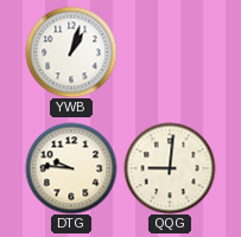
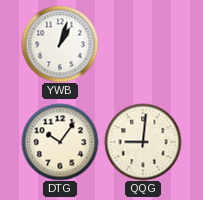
DTG: 9:46 -> 10:06 (60, 142)
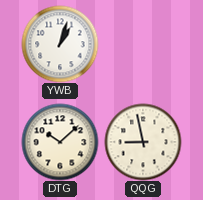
DTG: 10:06 -> 10:08 (60, 142)
QQG: 9:01 -> 8:58 (143, 142)
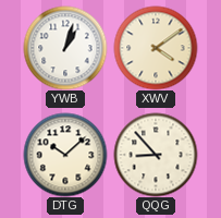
XWV: none -> 4:09 (156, 48)
QQG: 8:58 -> 8:53 (156, 155)
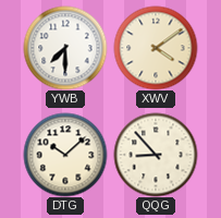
YWB: 1:03 -> 7:30 (65, 48)
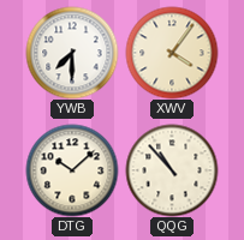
XWV: 4:09 -> 4:06 (172, 53)
QQG: 8:53 -> 10:53 (172, 170)
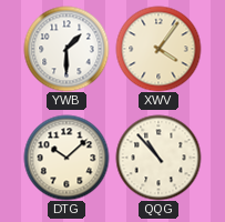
YWB: 7:30 -> 1:30 (67, 49)
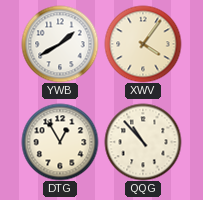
YWB: 1:30 -> 1:40 (60, 44)
DTG: 10:08 -> 12:55 (60, 142)
